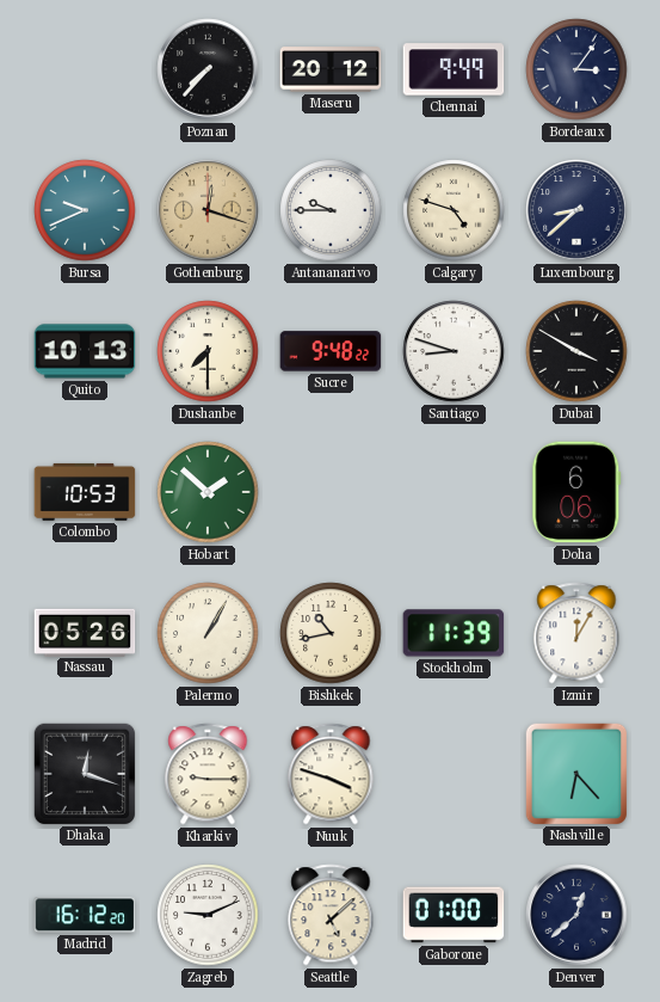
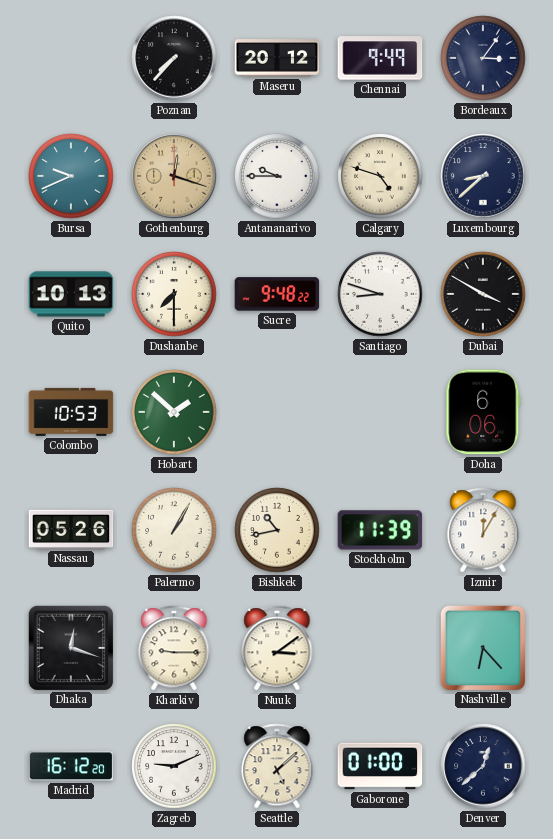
Nuuk: 3:48 -> 3:09 (277, 648)
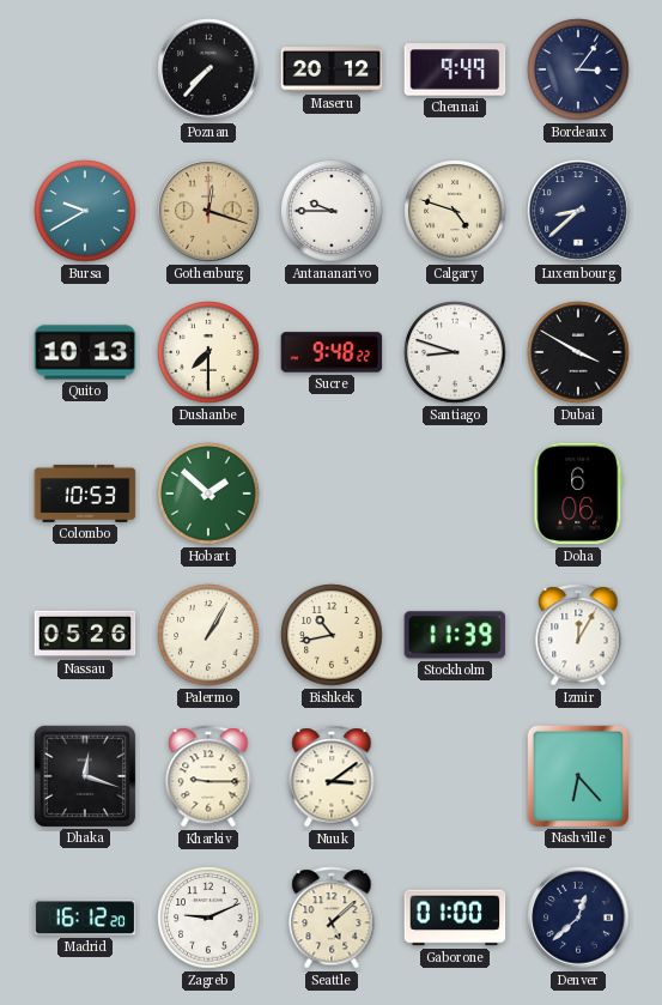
Bursa: 9:41 -> 9:40 (85, 211)
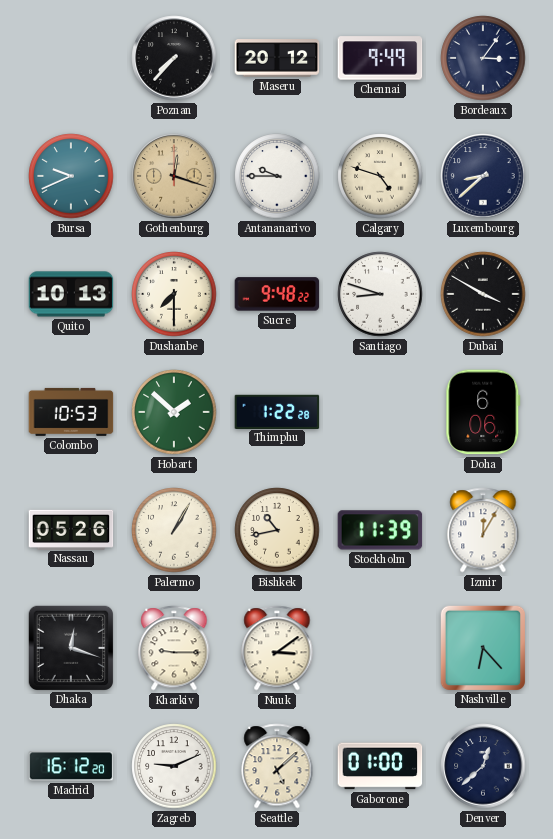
Bursa: 9:40 -> 9:41 (71, 176)
Thimphu: none -> 1:22 (277, 411)
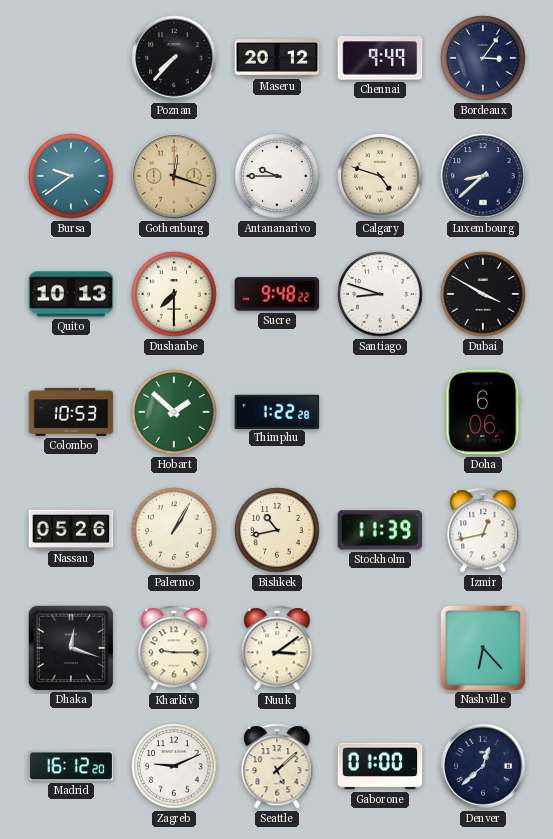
Bursa: 9:41 -> 9:39 (71, 176)
Izmir: 12:05 -> 12:43 (483, 530)
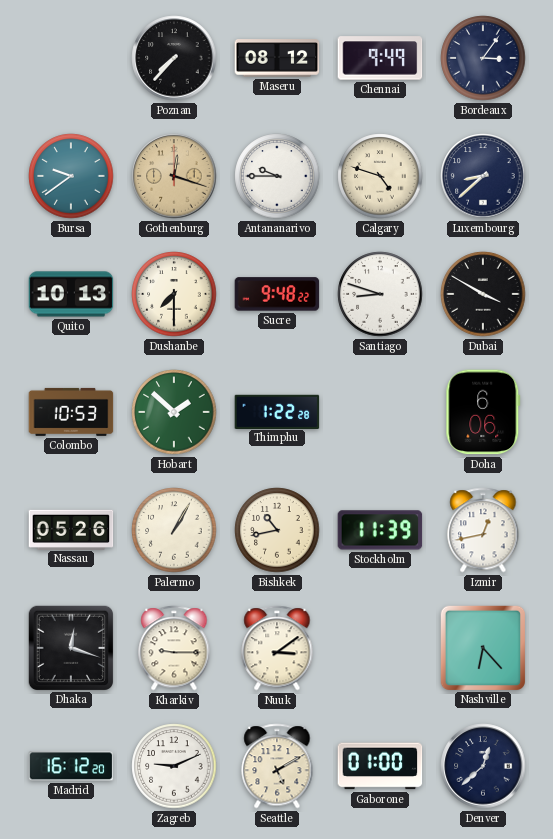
Maseru: 20:12 -> 08:12 (277, 58)
Seattle: 5:08 -> 5:10 (277, 766)
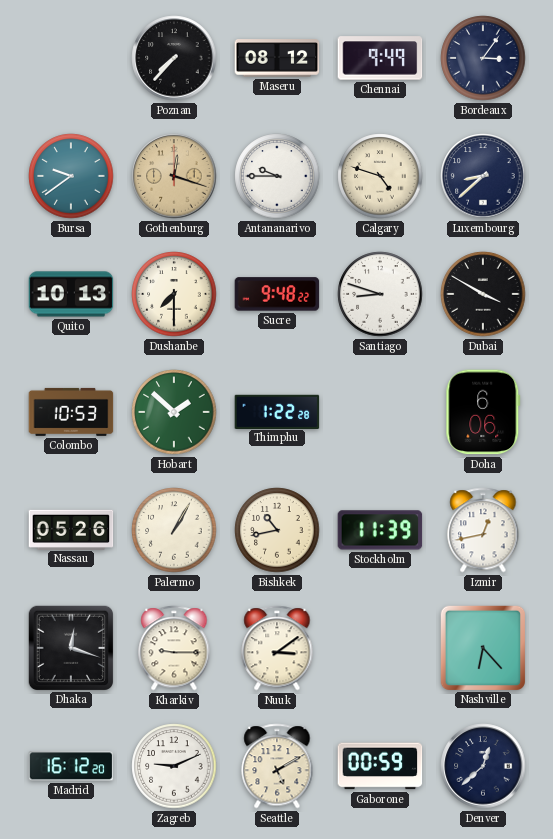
Gaborone: 01:00 -> 00:59 (380, 766)
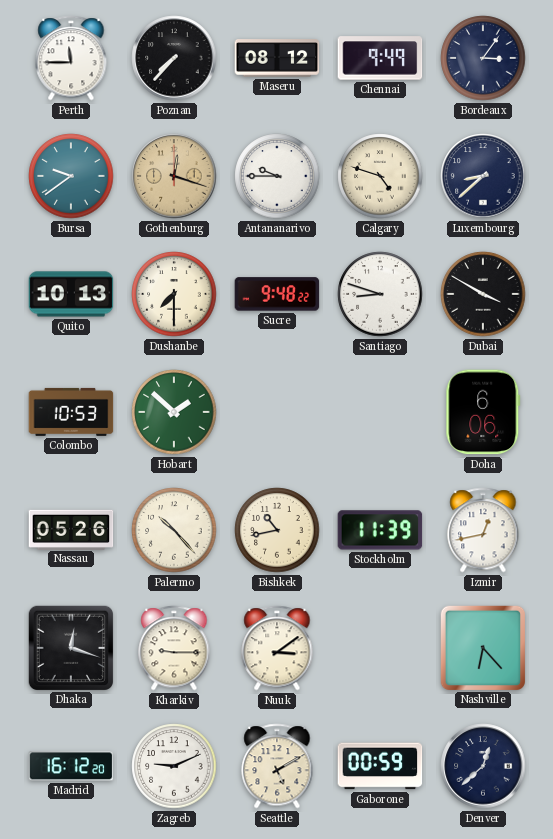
Perth: none -> 11:45 (71, 58)
Thimphu: 1:22 -> none (277, 411)
Palermo: 1:05 -> 10:23 (174, 530)
